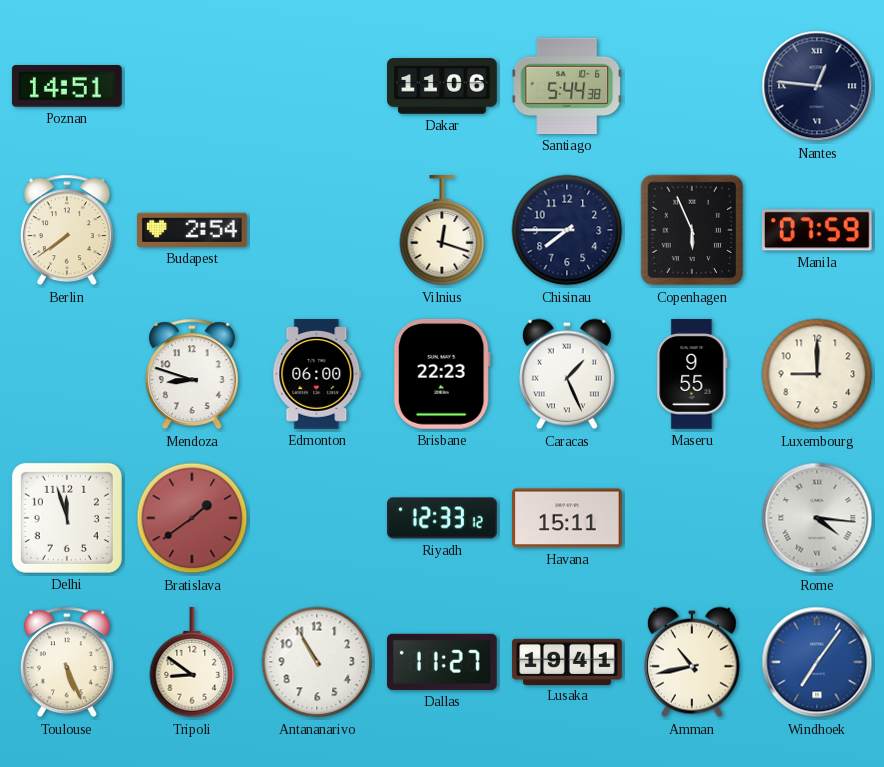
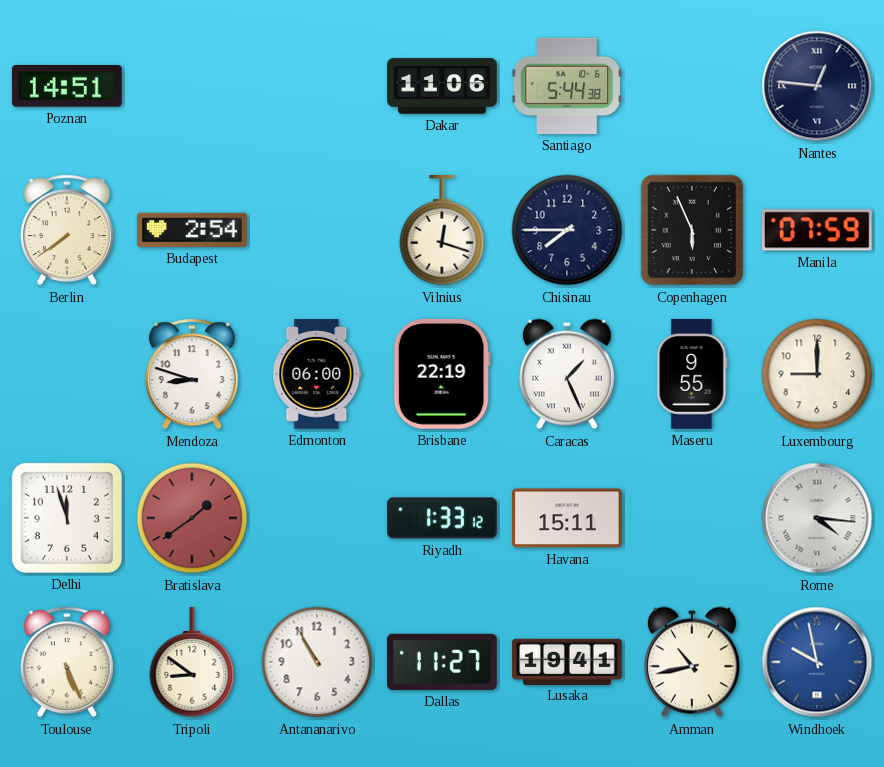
Brisbane: 22:23 -> 22:19 (442, 374)
Riyadh: 12:33 -> 1:33 (443, 518)
Windhoek: 7:06 -> 9:58 (817, 662)
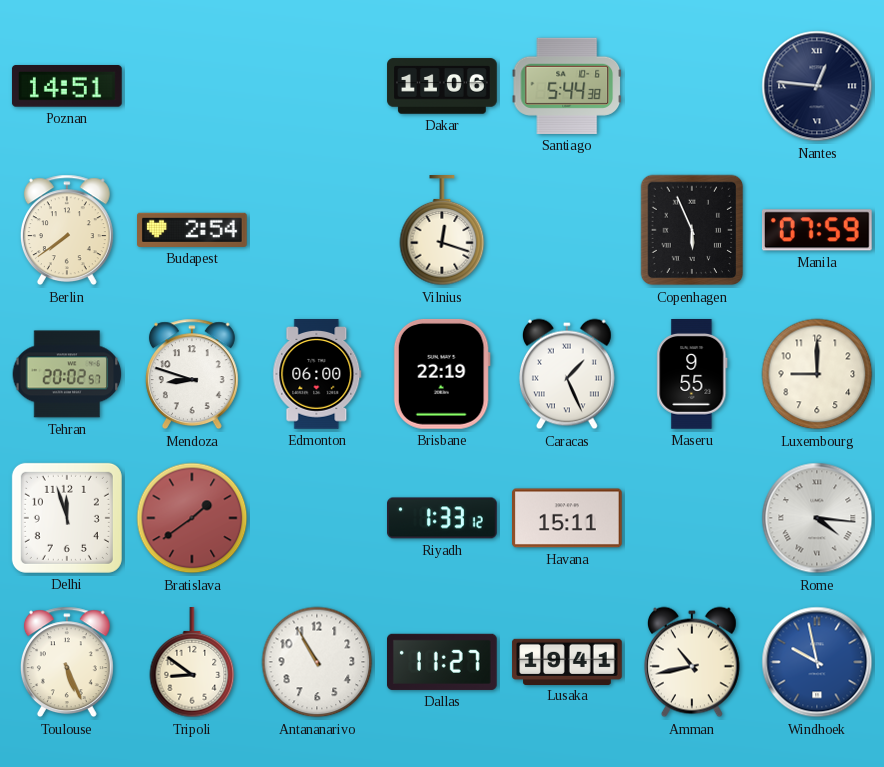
Chisinau: 7:45 -> none (567, 230)
Tehran: none -> 20:02 (67, 374)
